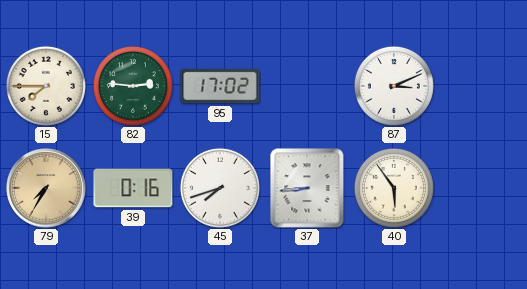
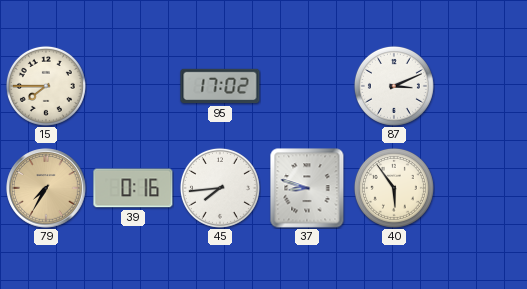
82: 2:46 -> none (133, 86)
45: 7:42 -> 7:44 (220, 188)
37: 8:44 -> 8:48 (307, 188)
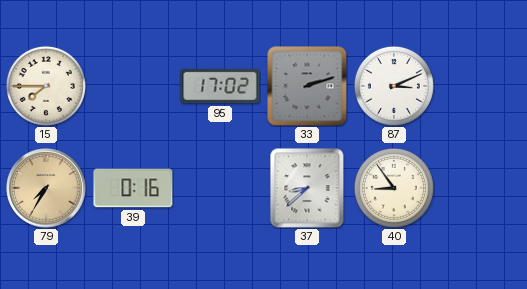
33: none -> 2:12 (307, 86)
45: 7:44 -> none (220, 188)
37: 8:48 -> 8:38 (307, 188)
40: 5:54 -> 8:54 (394, 188)
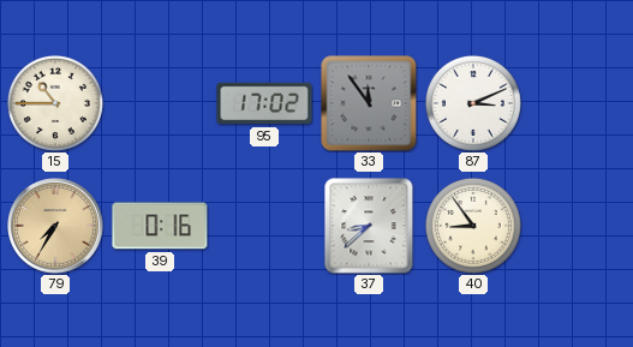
15: 7:45 -> 10:45 (55, 103)
33: 2:12 -> 11:54 (369, 103)
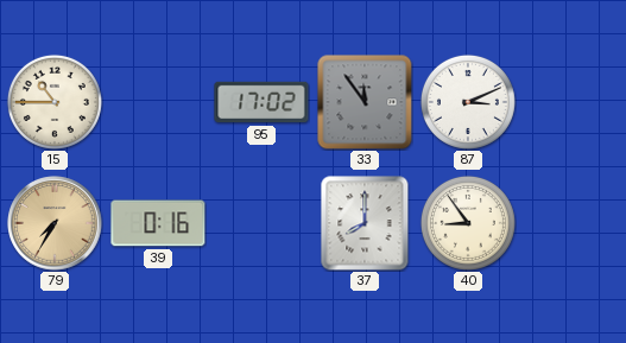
37: 8:38 -> 8:00 (365, 223)
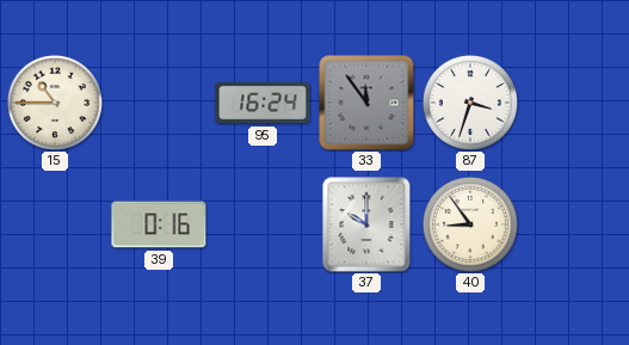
95: 17:02 -> 16:24 (263, 103)
87: 3:11 -> 3:33 (470, 103)
79: 7:35 -> none (55, 223)
37: 8:00 -> 10:00 (366, 224)
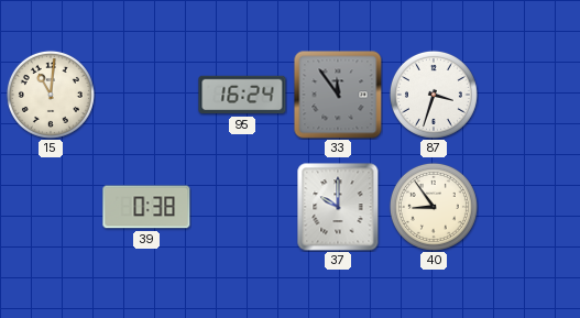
15: 10:45 -> 11:01 (51, 95)
39: 0:16 -> 0:38 (146, 207)
